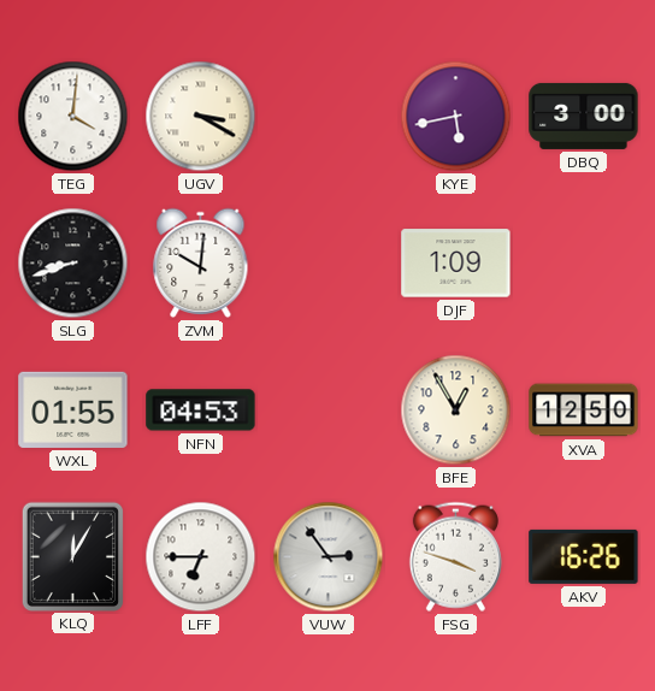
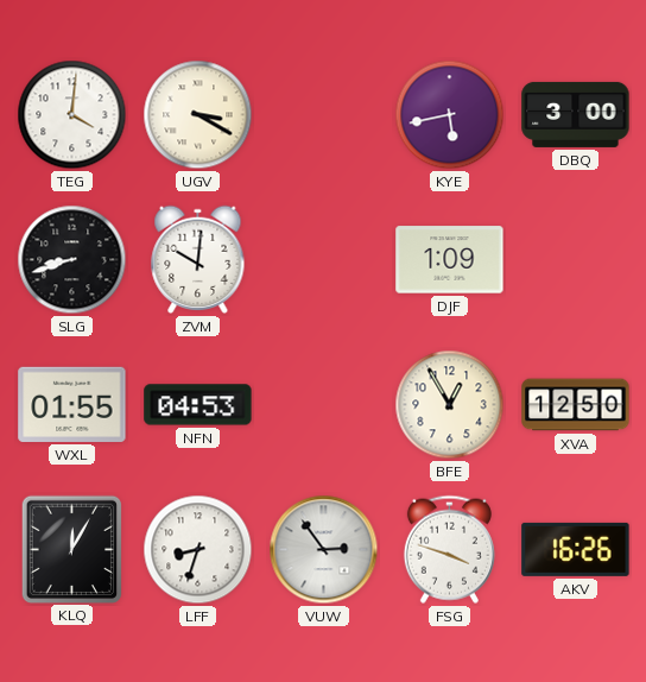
LFF: 6:45 -> 8:33 (198, 550)
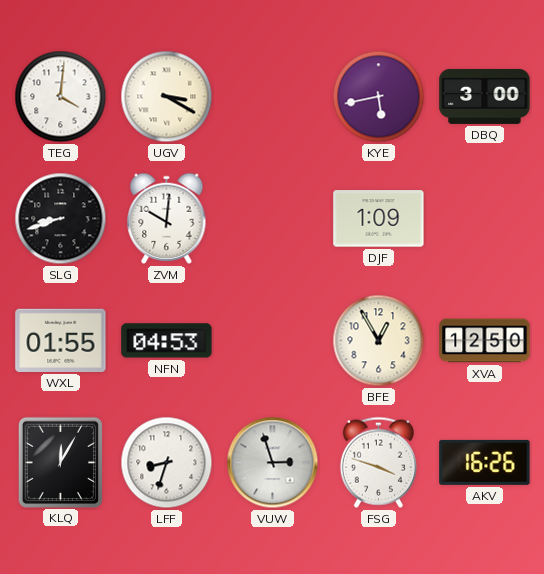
VUW: 2:54 -> 2:57 (273, 463)
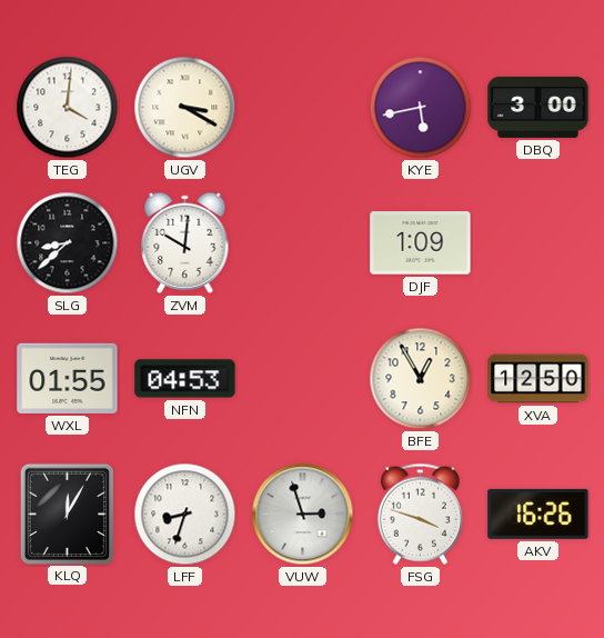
SLG: 8:42 -> 8:38 (68, 243)
